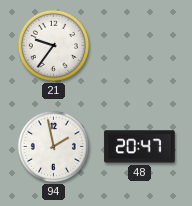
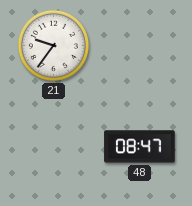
94: 1:58 -> none (53, 146)
48: 20:47 -> 08:47 (140, 147)
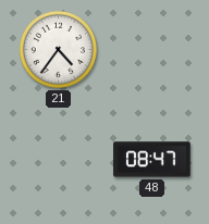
21: 9:36 -> 4:36 (58, 49)
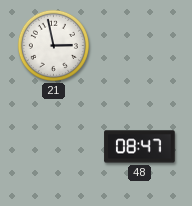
21: 4:36 -> 2:58 (53, 45)
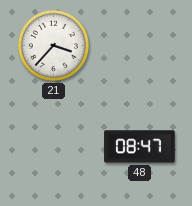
21: 2:58 -> 3:37 (53, 45)
